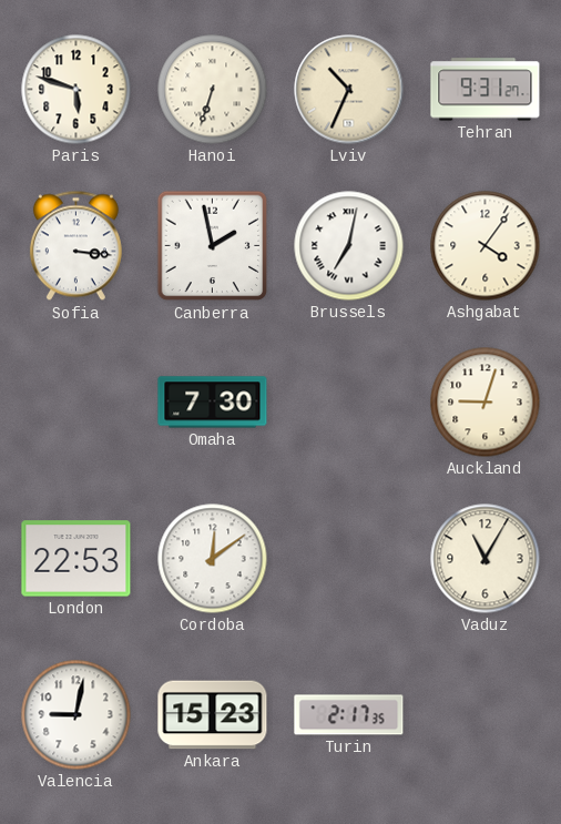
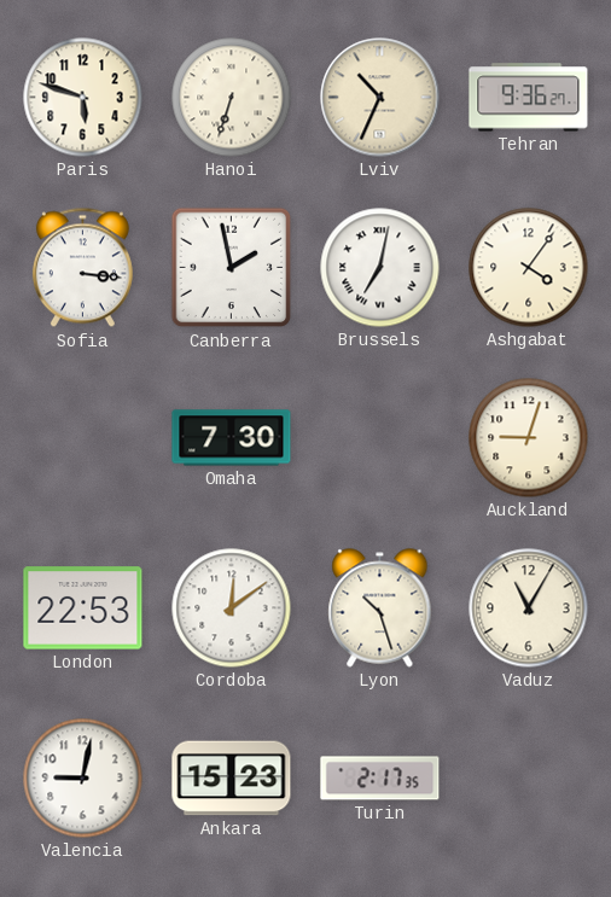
Tehran: 9:31 -> 9:36 (529, 98)
Lyon: none -> 10:27 (380, 608)
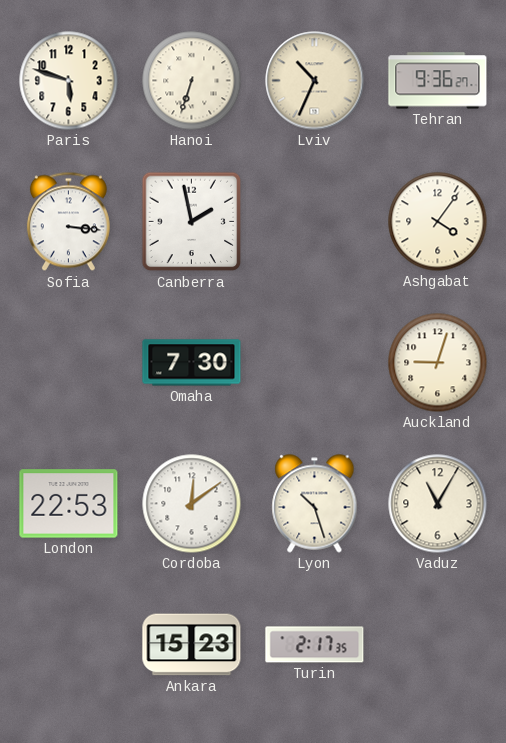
Brussels: 7:02 -> none (380, 268)
Valencia: 9:02 -> none (83, 779)
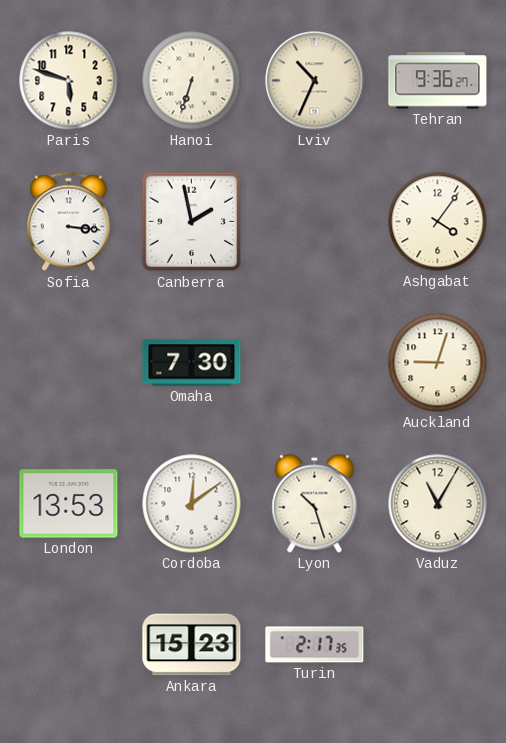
London: 22:53 -> 13:53 (69, 504)
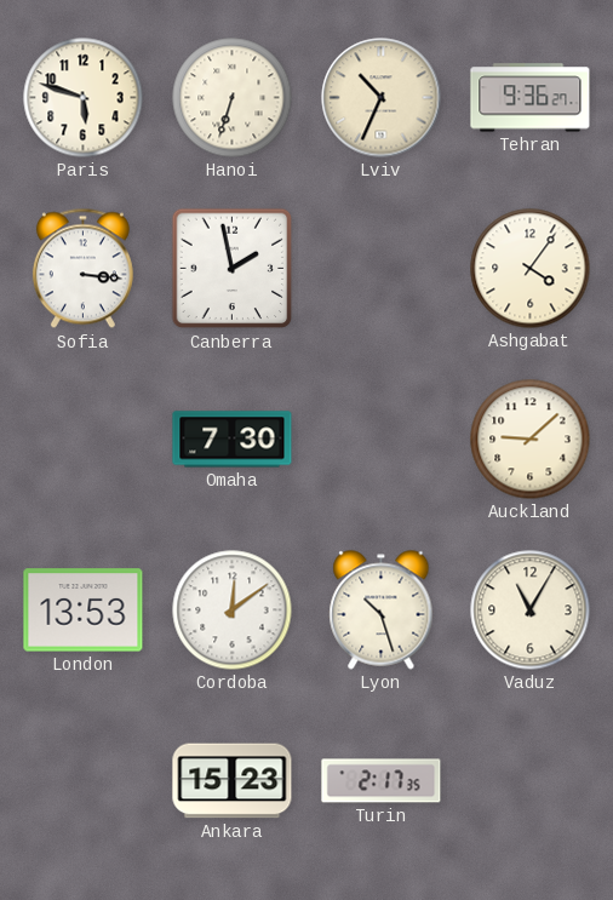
Auckland: 9:03 -> 9:08 (531, 440)
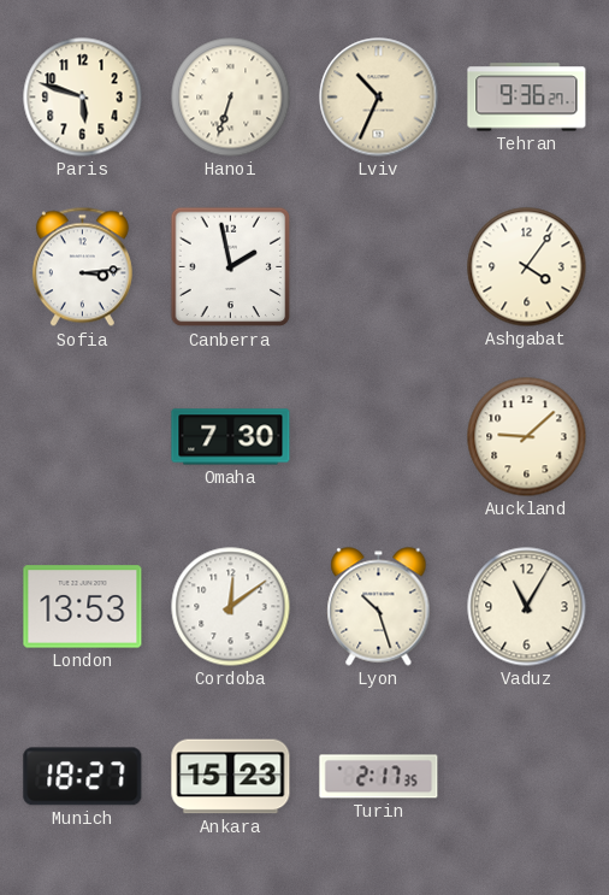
Sofia: 3:16 -> 3:14 (82, 267)
Munich: none -> 18:27 (83, 777)
